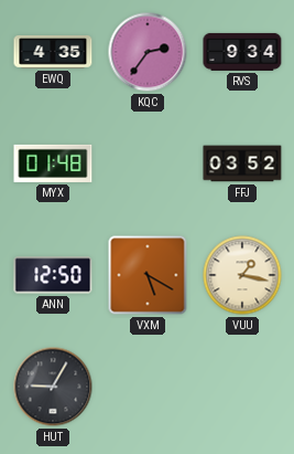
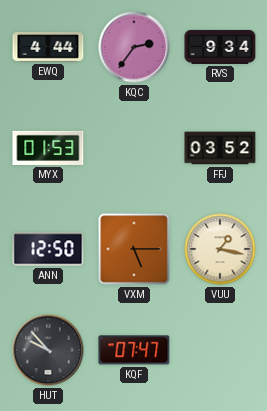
EWQ: 4:35 -> 4:44 (48, 48)
MYX: 01:48 -> 01:53 (48, 148)
VXM: 5:20 -> 5:15 (134, 249)
HUT: 9:05 -> 9:53 (48, 350)
KQF: none -> 07:47 (134, 350)
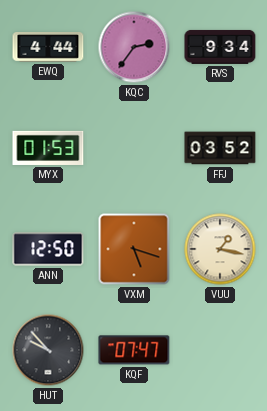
VXM: 5:15 -> 5:18 (134, 249)
